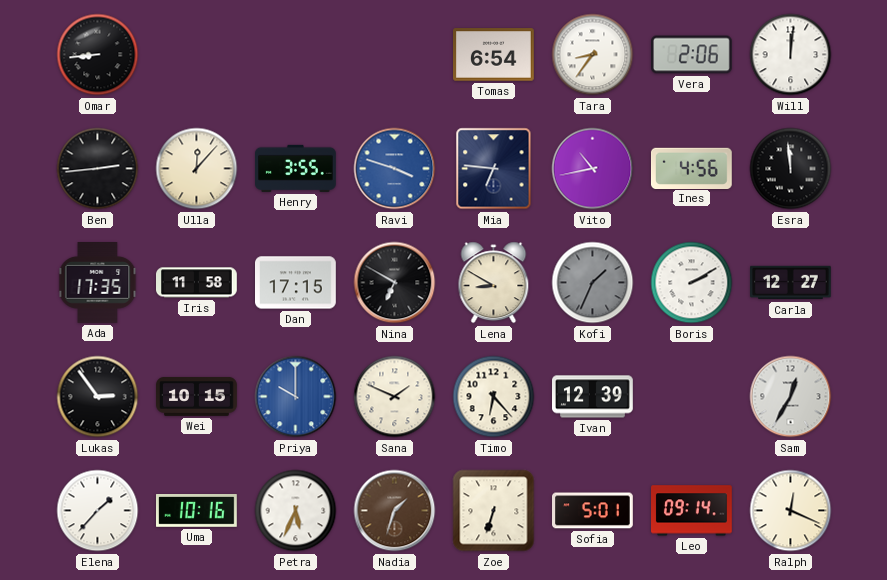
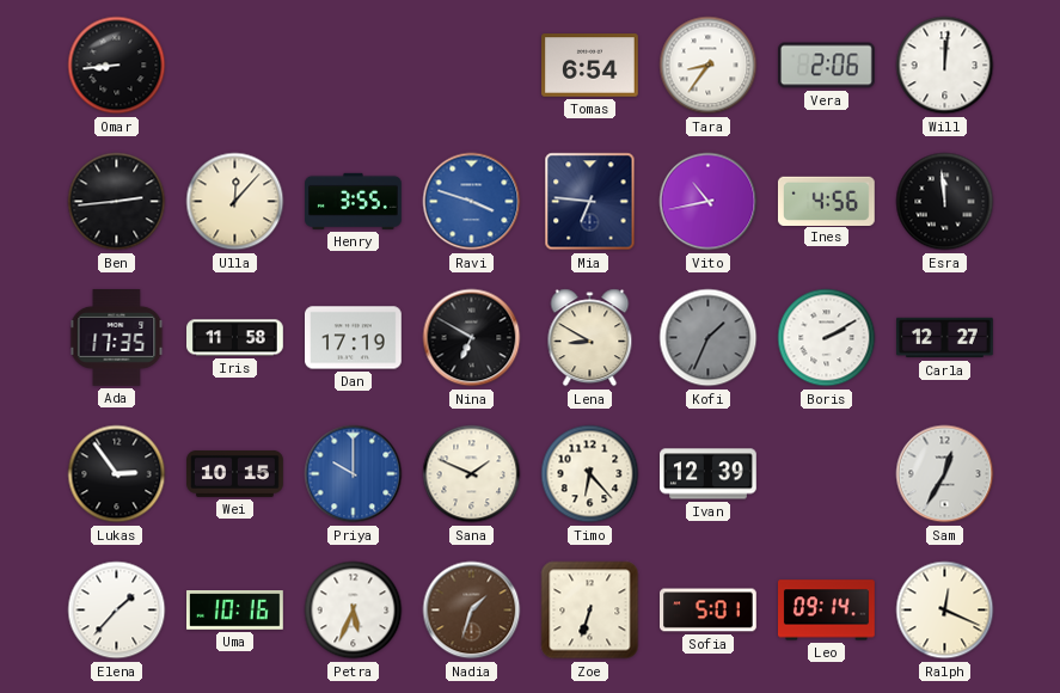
Dan: 17:15 -> 17:19 (354, 338)
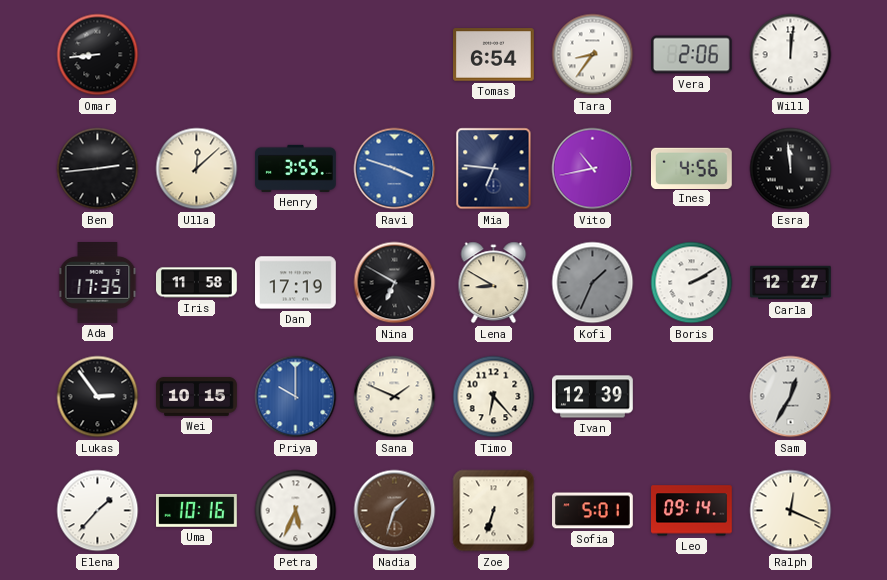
Ulla: 12:07 -> 12:08 (197, 169)
